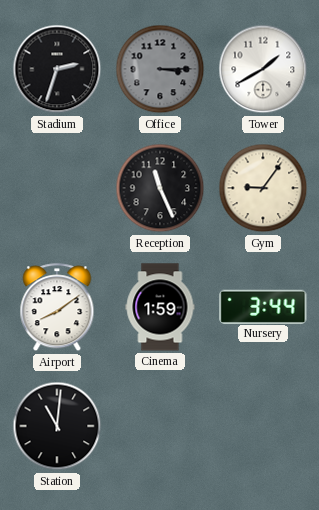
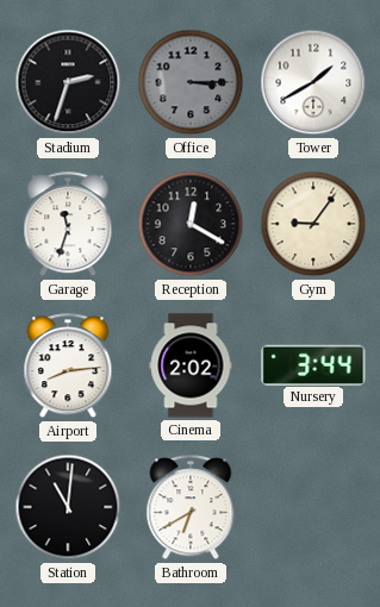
Garage: none -> 11:33 (68, 225)
Reception: 11:26 -> 12:20 (191, 224)
Airport: 8:09 -> 8:14 (68, 367)
Cinema: 1:59 -> 2:02 (191, 365)
Bathroom: none -> 6:40 (191, 508)
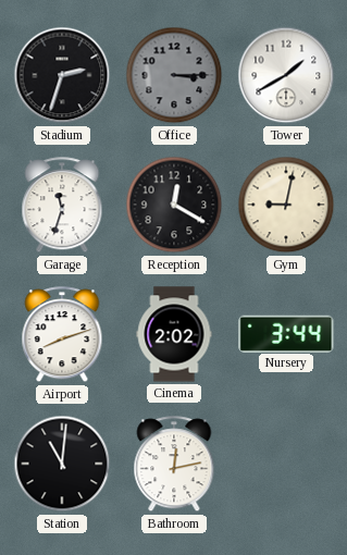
Gym: 9:06 -> 9:02 (286, 205)
Airport: 8:14 -> 8:12 (62, 335)
Bathroom: 6:40 -> 12:13 (174, 465)
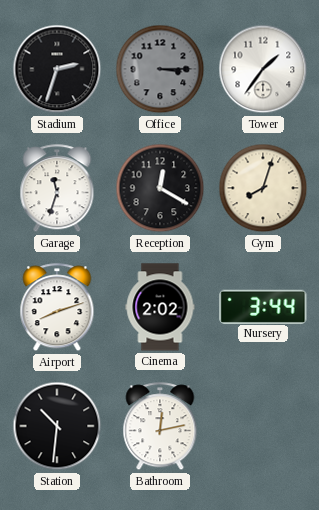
Tower: 1:40 -> 1:36 (263, 69)
Gym: 9:02 -> 8:03 (263, 188)
Station: 11:01 -> 10:31 (57, 426)
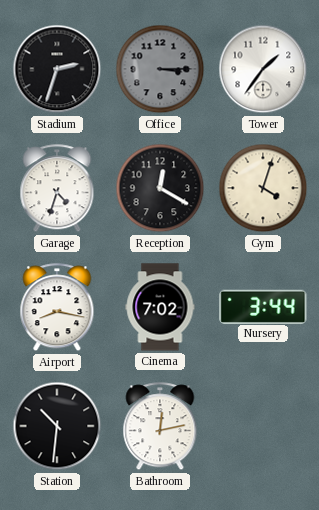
Garage: 11:33 -> 4:33 (57, 189)
Gym: 8:03 -> 4:03 (263, 188)
Airport: 8:12 -> 8:17 (57, 308)
Cinema: 2:02 -> 7:02 (160, 307)
